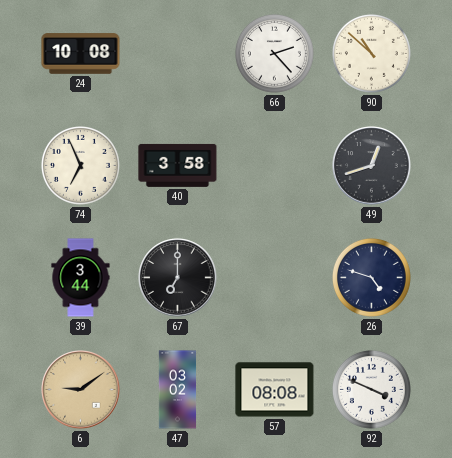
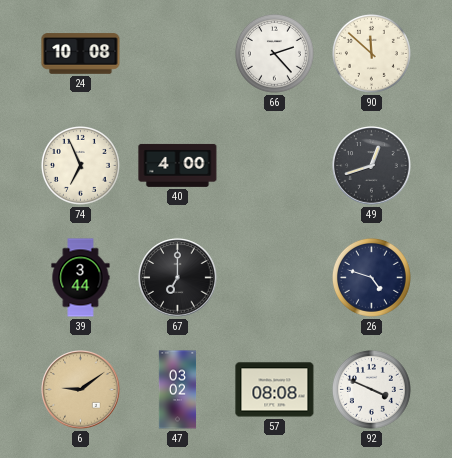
90: 10:52 -> 11:52 (371, 53)
40: 3:58 -> 4:00 (178, 165)
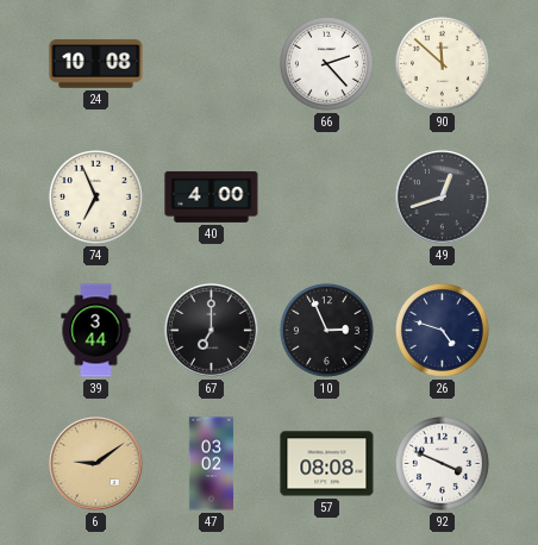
10: none -> 2:56 (326, 330)
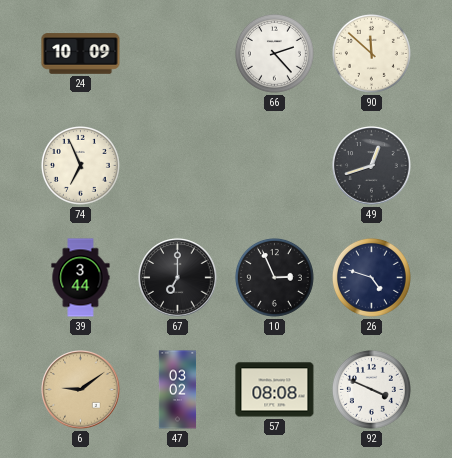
24: 10:08 -> 10:09 (81, 54)
40: 4:00 -> none (212, 196)
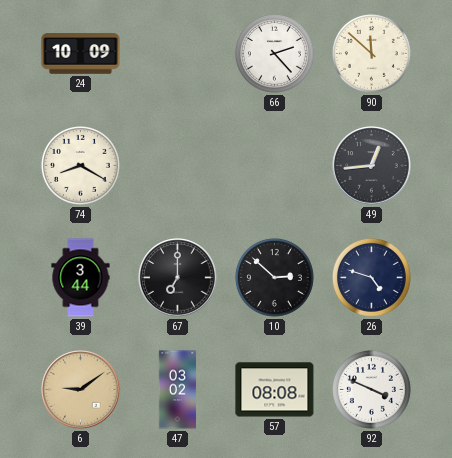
74: 6:56 -> 8:20 (80, 165)
49: 12:42 -> 12:44 (372, 166)
10: 2:56 -> 2:52 (274, 277)
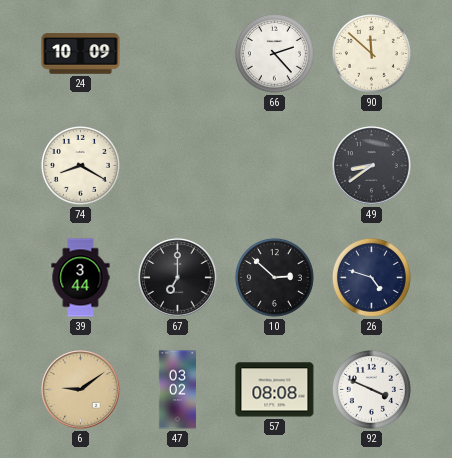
49: 12:44 -> 8:39 (372, 166)
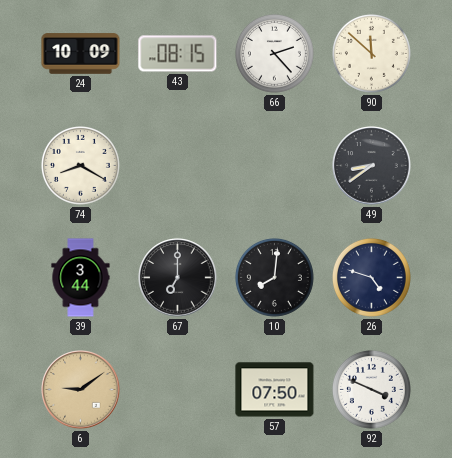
43: none -> 08:15 (178, 54)
10: 2:52 -> 8:01 (274, 277)
47: 03:02 -> none (178, 390)
57: 08:08 -> 07:50 (275, 390)
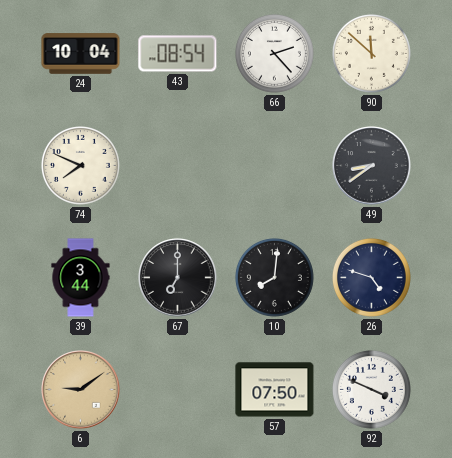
24: 10:09 -> 10:04 (81, 54)
43: 08:15 -> 08:54 (178, 54)
74: 8:20 -> 7:49 (80, 165)
